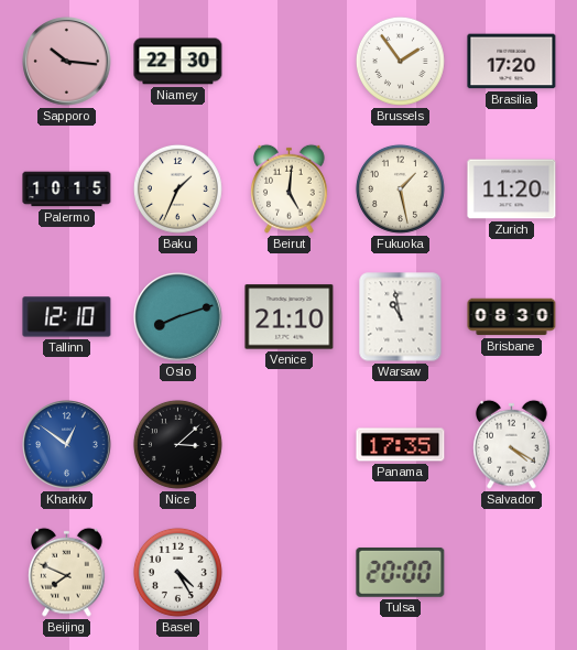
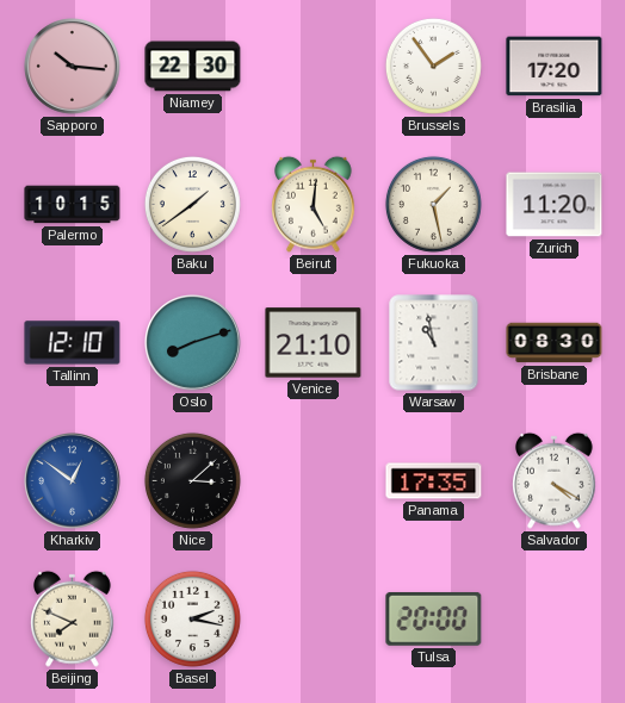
Baku: 1:34 -> 1:39 (192, 204)
Basel: 4:25 -> 2:17 (192, 618)
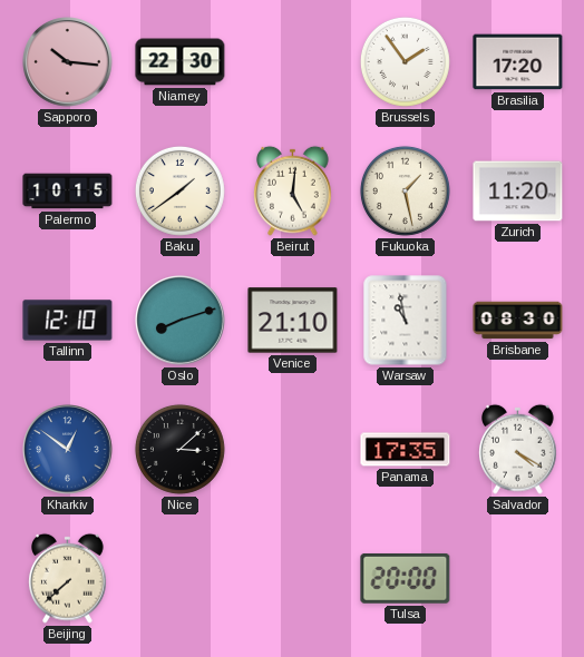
Beijing: 7:49 -> 7:38 (68, 578)
Basel: 2:17 -> none (192, 618)
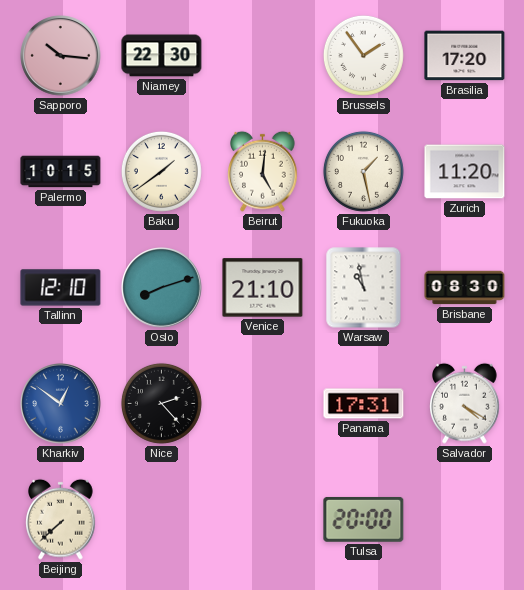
Nice: 3:08 -> 2:23 (161, 403)
Panama: 17:35 -> 17:31 (364, 404)
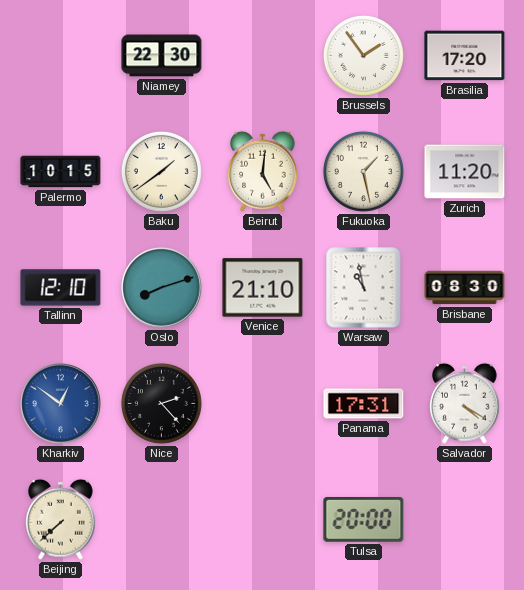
Sapporo: 10:16 -> none (61, 56)
